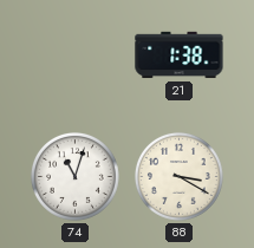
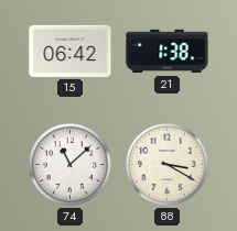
15: none -> 06:42 (71, 51)
74: 11:03 -> 11:08 (69, 164)
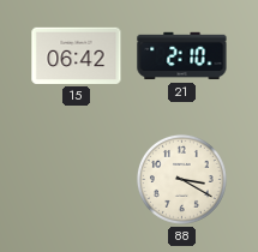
21: 1:38 -> 2:10 (182, 56)
74: 11:08 -> none (69, 164)
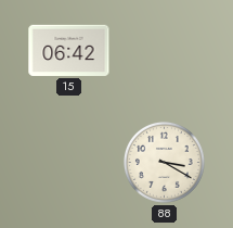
21: 2:10 -> none (182, 56)
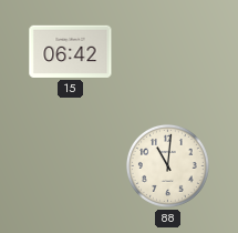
88: 3:20 -> 11:01 (167, 165)
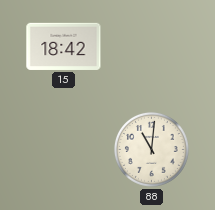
15: 06:42 -> 18:42 (64, 46)
